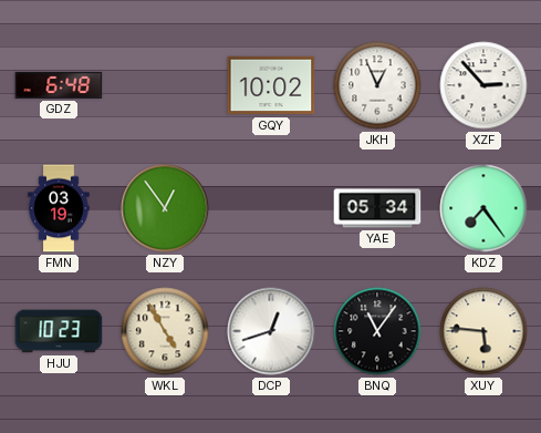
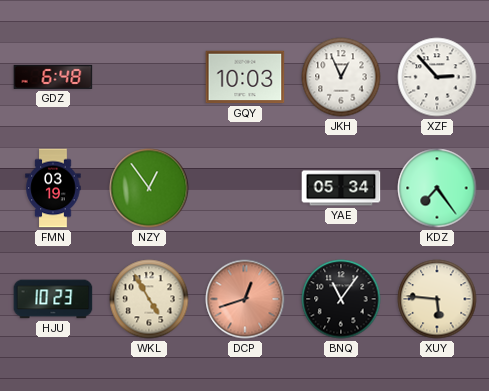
GQY: 10:02 -> 10:03 (245, 77)
DCP dial: white -> salmon (245, 299)
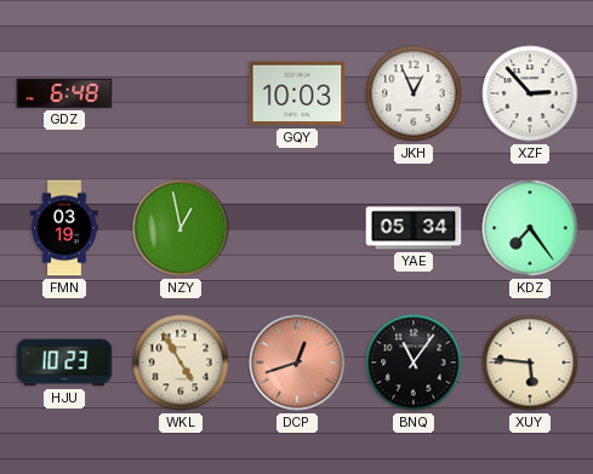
NZY: 12:54 -> 12:58 (181, 228)
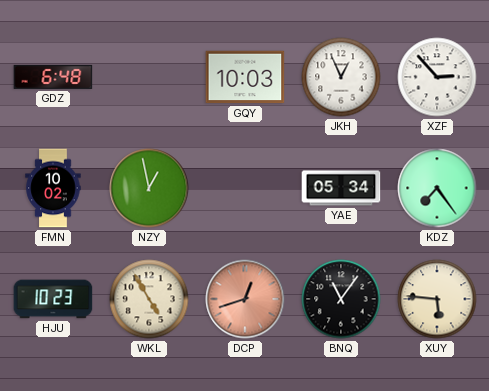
FMN: 03:19 -> 10:02 (53, 188)
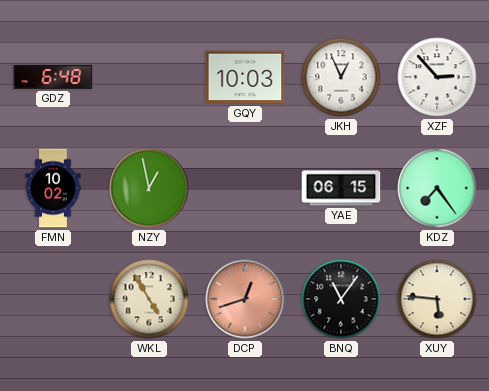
YAE: 05:34 -> 06:15 (341, 188)
HJU: 10:23 -> none (53, 299)
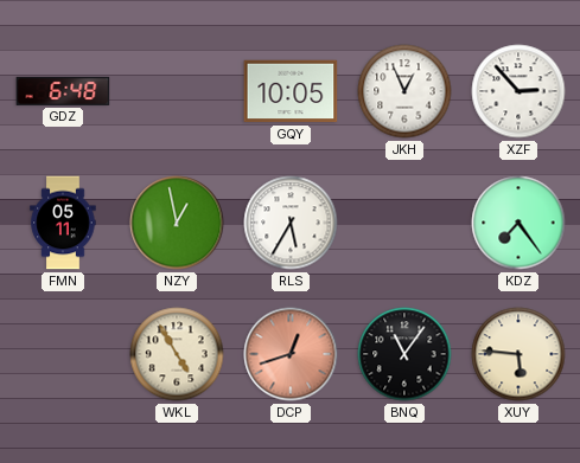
GQY: 10:03 -> 10:05 (291, 91)
FMN: 10:02 -> 05:11 (63, 223)
RLS: none -> 5:35 (291, 223)
YAE: 06:15 -> none (341, 188)
